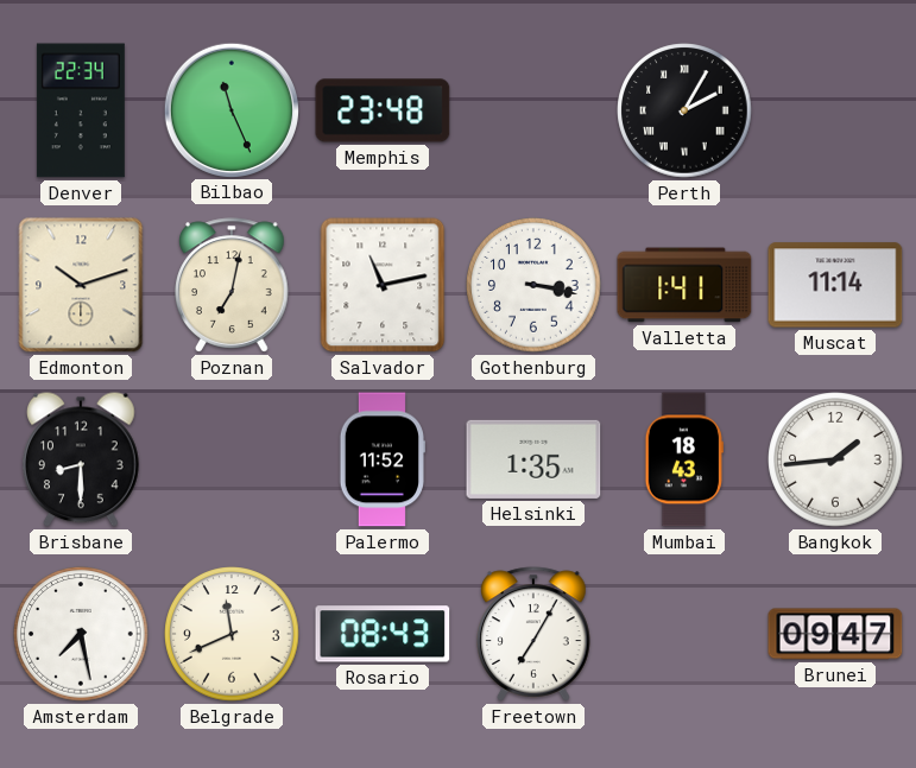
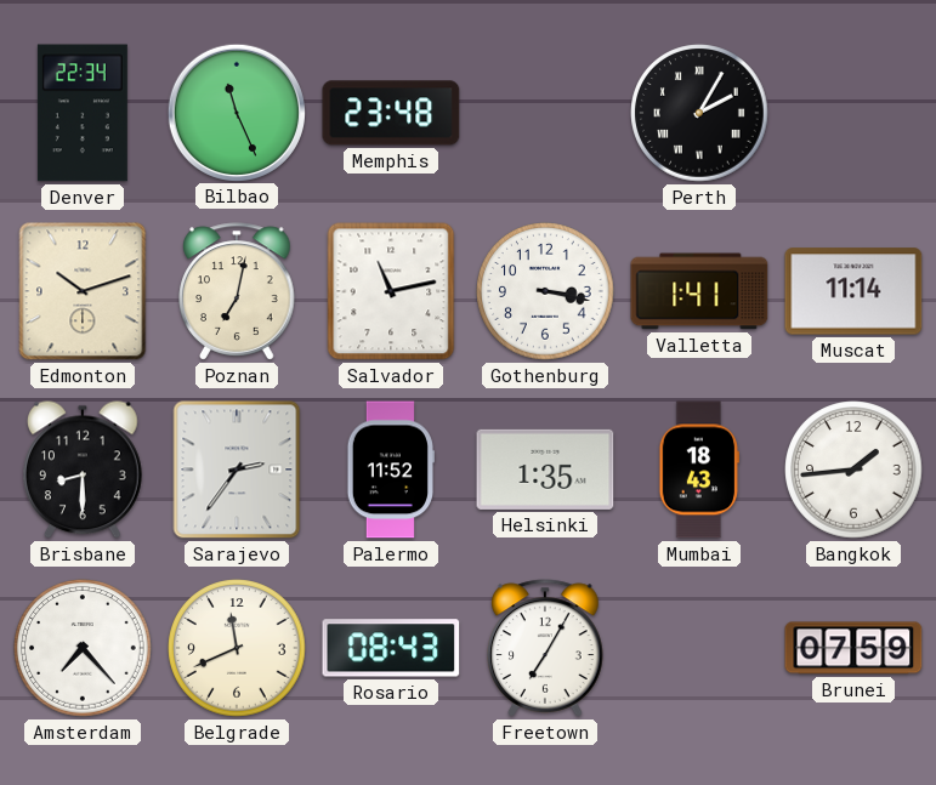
Sarajevo: none -> 2:36 (237, 470)
Amsterdam: 7:28 -> 7:23 (83, 648)
Brunei: 09:47 -> 07:59 (853, 648)
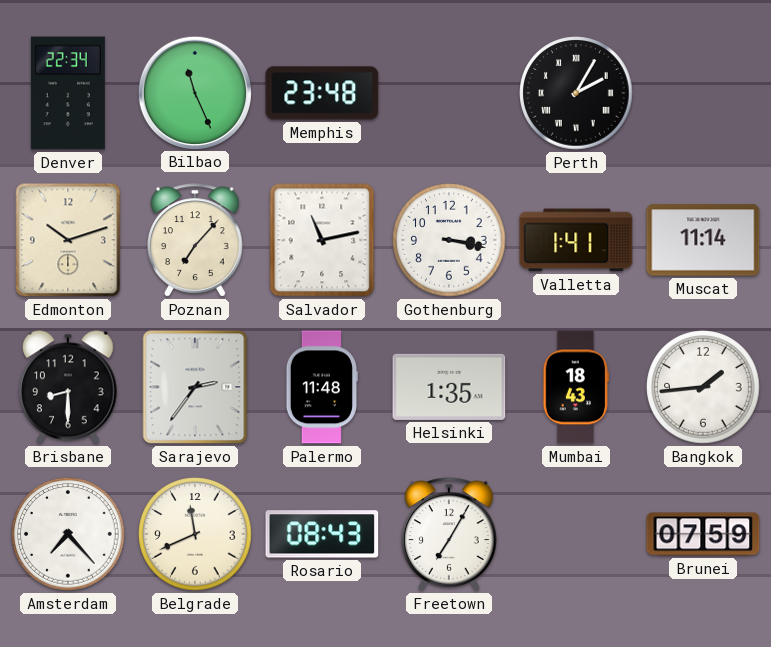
Poznan: 7:02 -> 7:07 (195, 240)
Palermo: 11:52 -> 11:48 (321, 387)
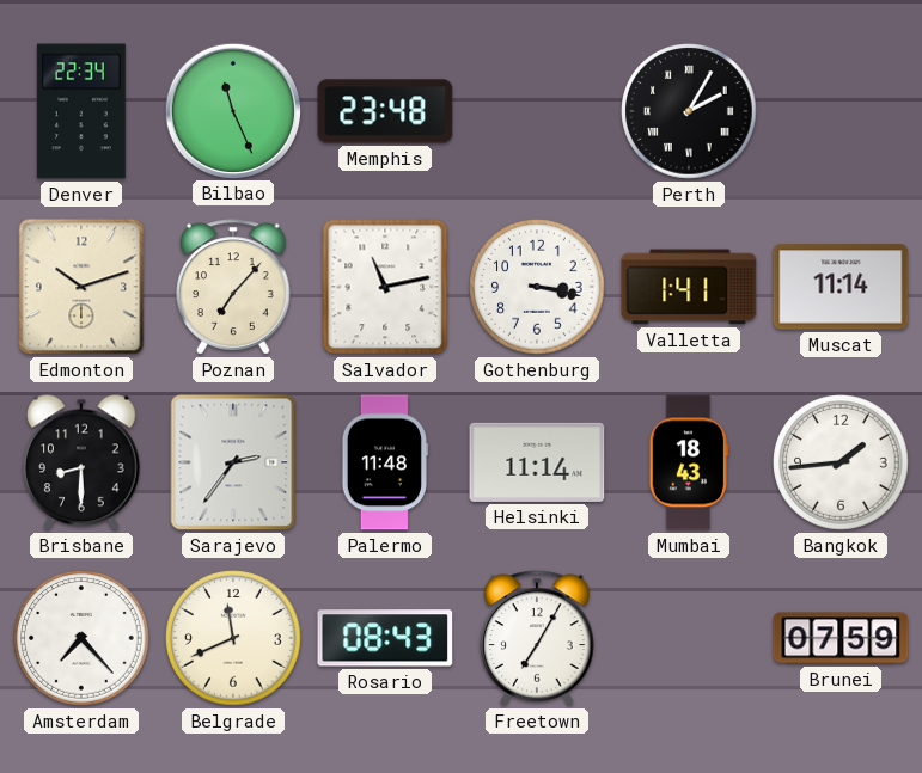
Helsinki: 1:35 -> 11:14 (537, 462)
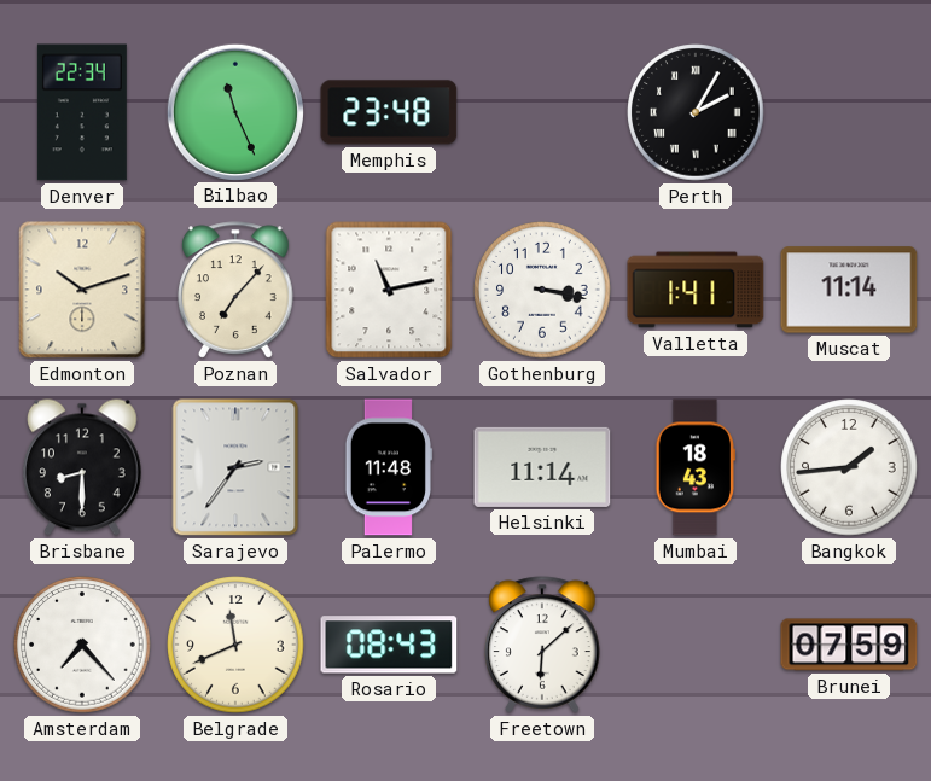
Freetown: 7:05 -> 6:08 (542, 645)
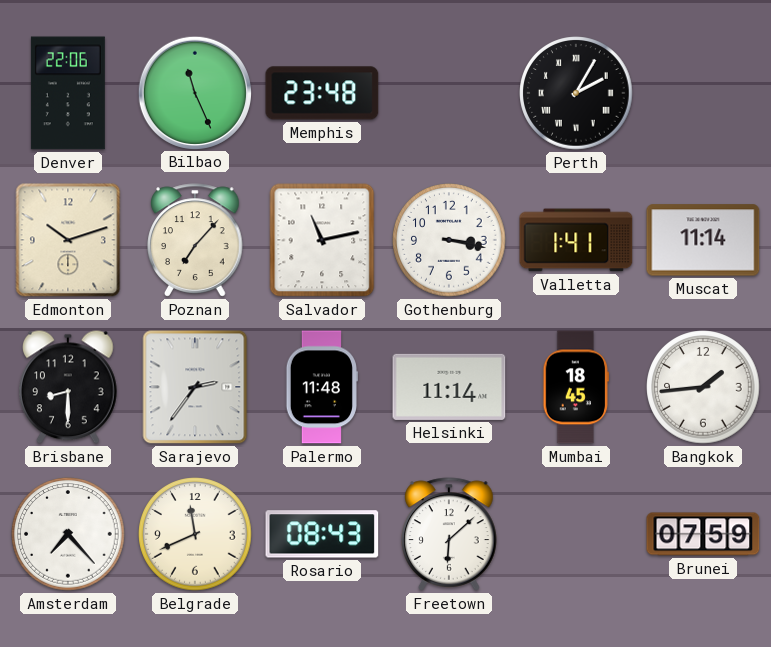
Denver: 22:34 -> 22:06 (68, 93)
Mumbai: 18:43 -> 18:45 (575, 387)
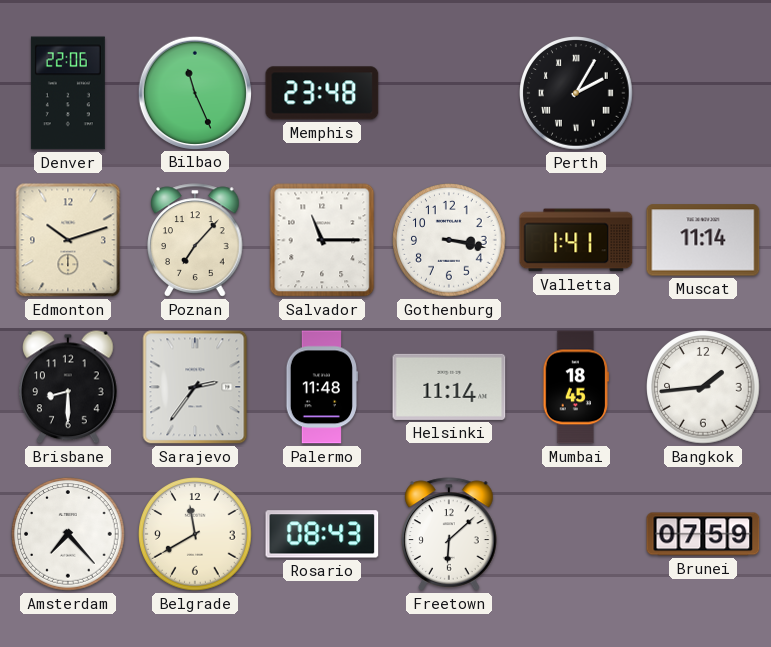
Salvador: 11:13 -> 11:15 (322, 240)
Belgrade: 11:41 -> 11:40 (195, 534)
